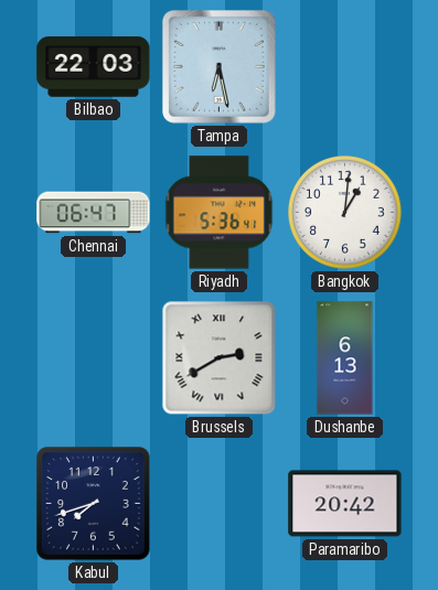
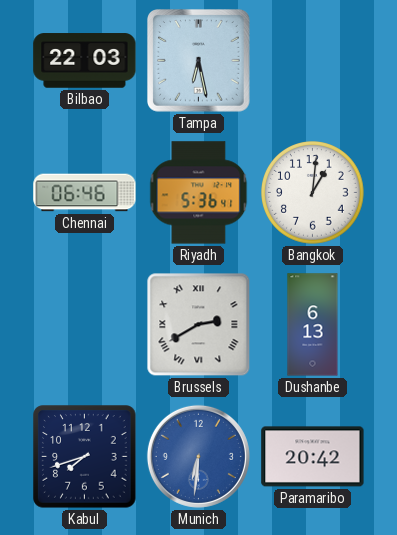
Chennai: 06:47 -> 06:46 (85, 193)
Munich: none -> 6:31 (198, 456)
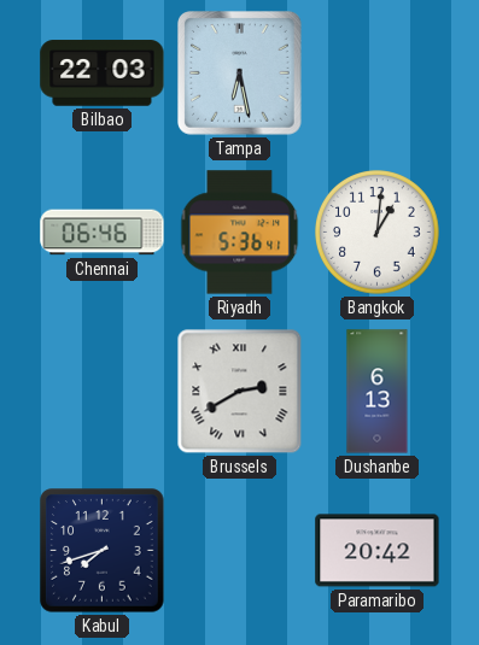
Munich: 6:31 -> none (198, 456)
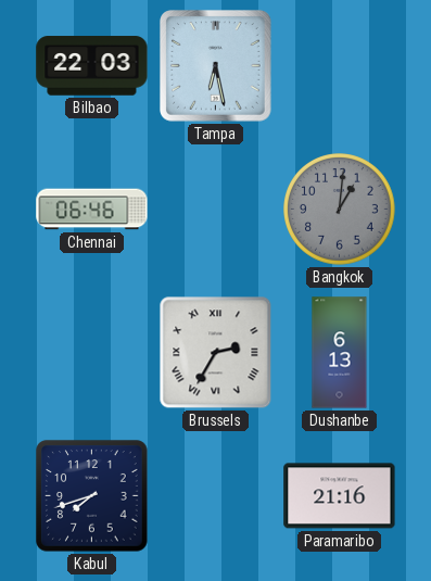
Riyadh: 5:36 -> none (240, 233)
Bangkok dial: white -> grey (340, 210)
Brussels: 2:40 -> 2:35 (216, 353)
Paramaribo: 20:42 -> 21:16 (340, 496)
